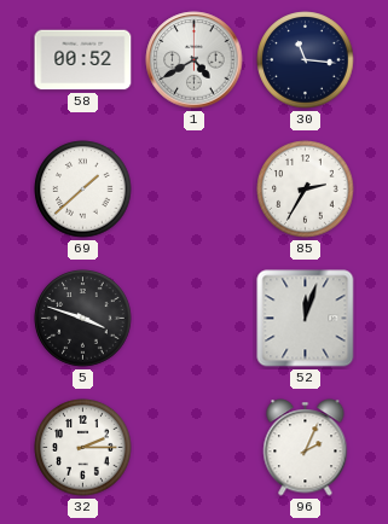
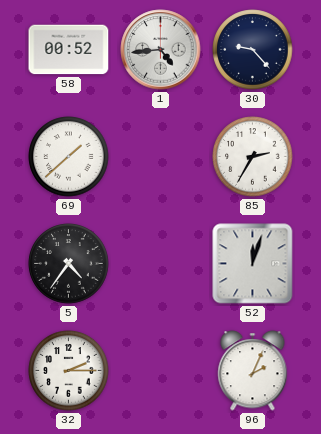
1: 4:40 -> 4:44 (161, 50)
30: 11:16 -> 9:23 (253, 50)
5: 3:48 -> 4:36 (69, 264)
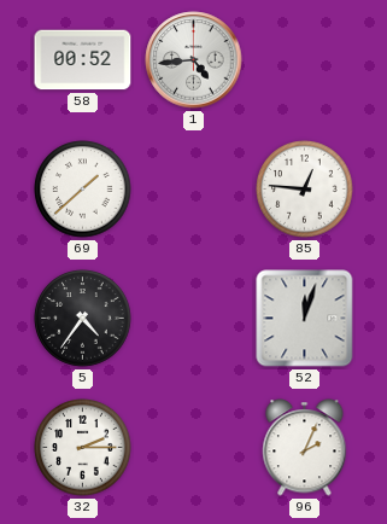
30: 9:23 -> none (253, 50)
85: 2:35 -> 12:46 (305, 190)
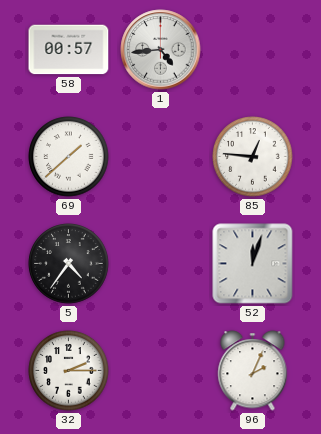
58: 00:52 -> 00:57 (69, 50)
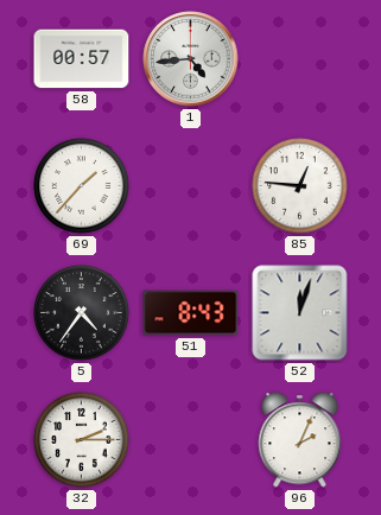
69: 1:38 -> 1:37 (82, 186)
51: none -> 8:43 (191, 313)
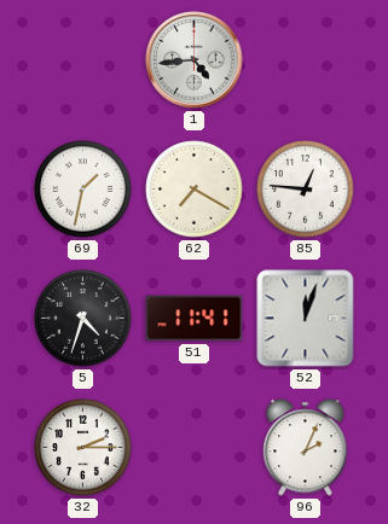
58: 00:57 -> none (82, 59)
69: 1:37 -> 1:32 (83, 190)
62: none -> 7:20 (195, 190)
5: 4:36 -> 4:33 (83, 319)
51: 8:43 -> 11:41 (195, 319)
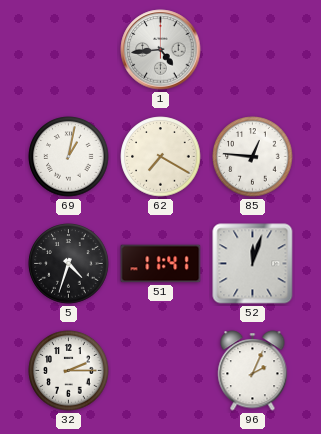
69: 1:32 -> 1:02 (69, 157)
